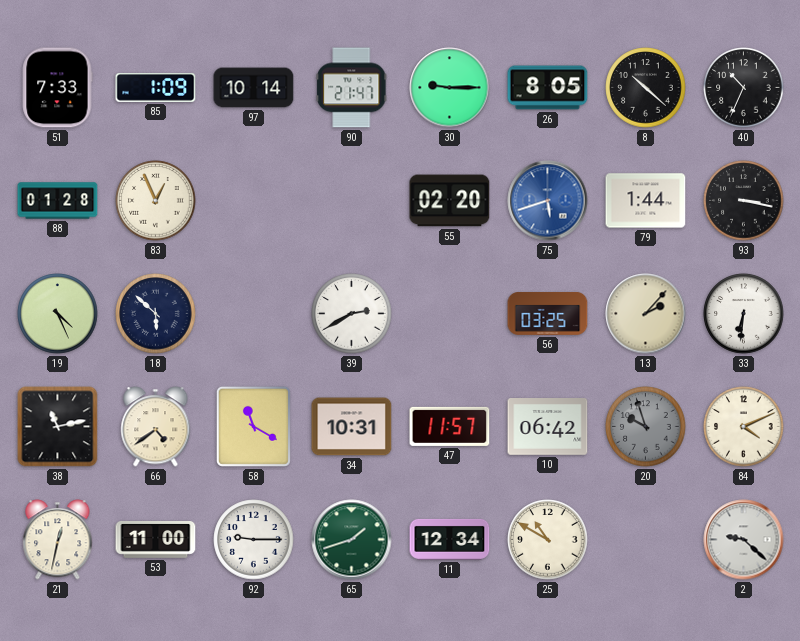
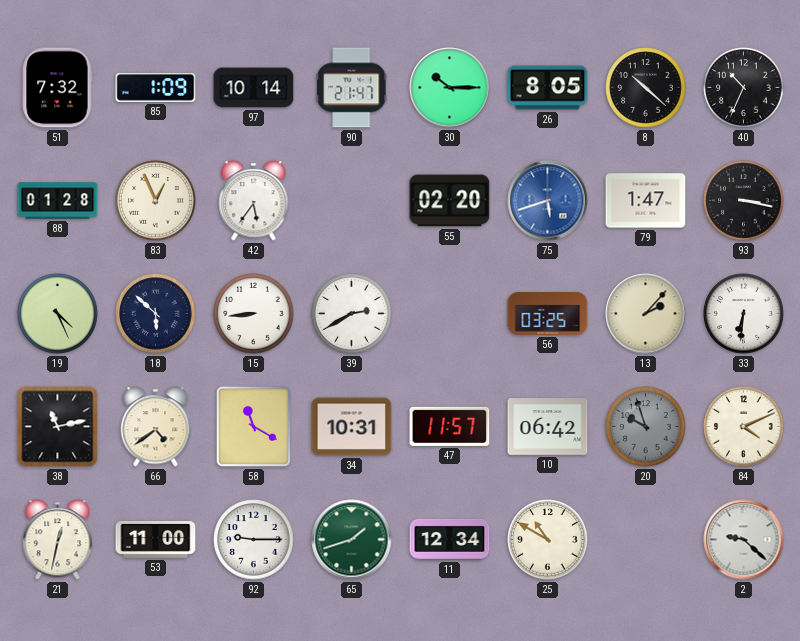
51: 7:33 -> 7:32 (57, 88)
30: 9:15 -> 10:15 (450, 88)
42: none -> 5:36 (254, 201)
79: 1:44 -> 1:47 (646, 201)
15: none -> 8:44 (254, 314)
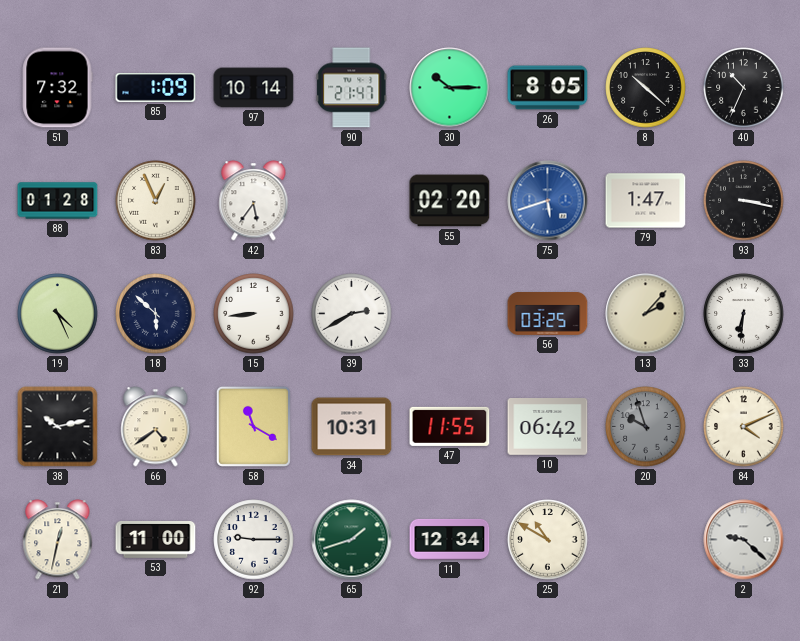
38: 11:13 -> 10:13 (58, 427)
47: 11:57 -> 11:55 (450, 426)
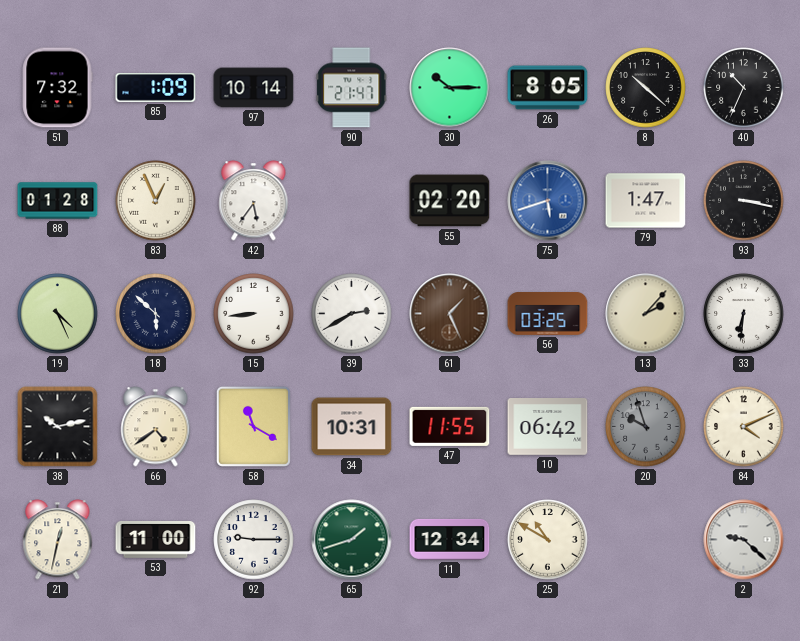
61: none -> 1:26 (450, 314)
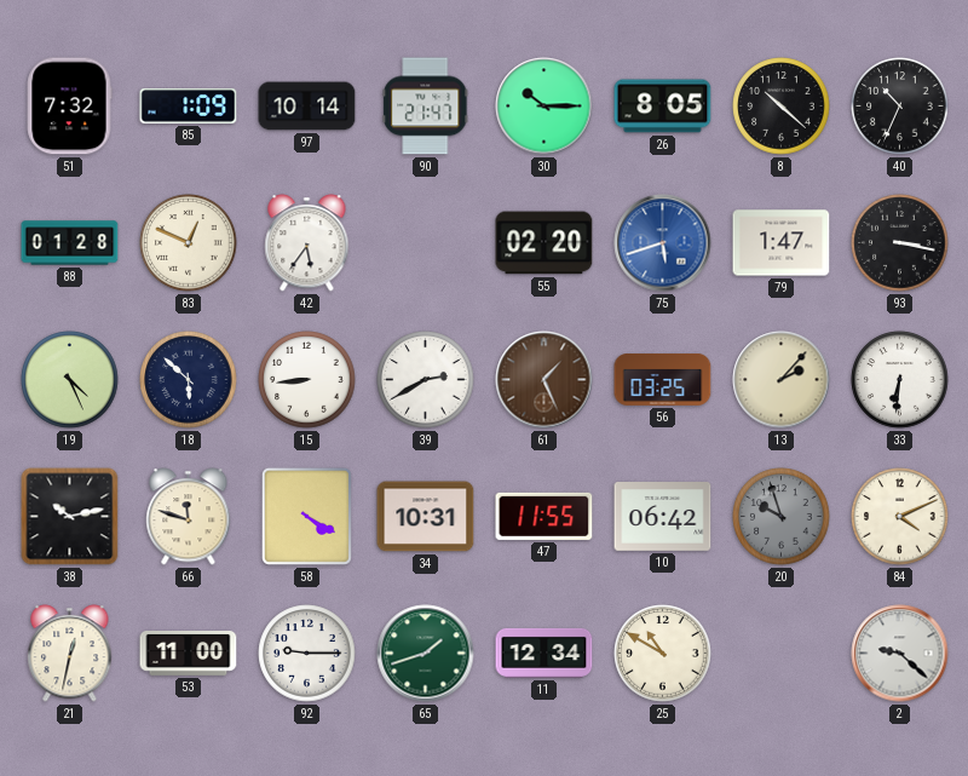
83: 12:56 -> 12:49 (189, 243)
66: 4:39 -> 11:48 (189, 517)
58: 11:20 -> 4:20 (306, 516)
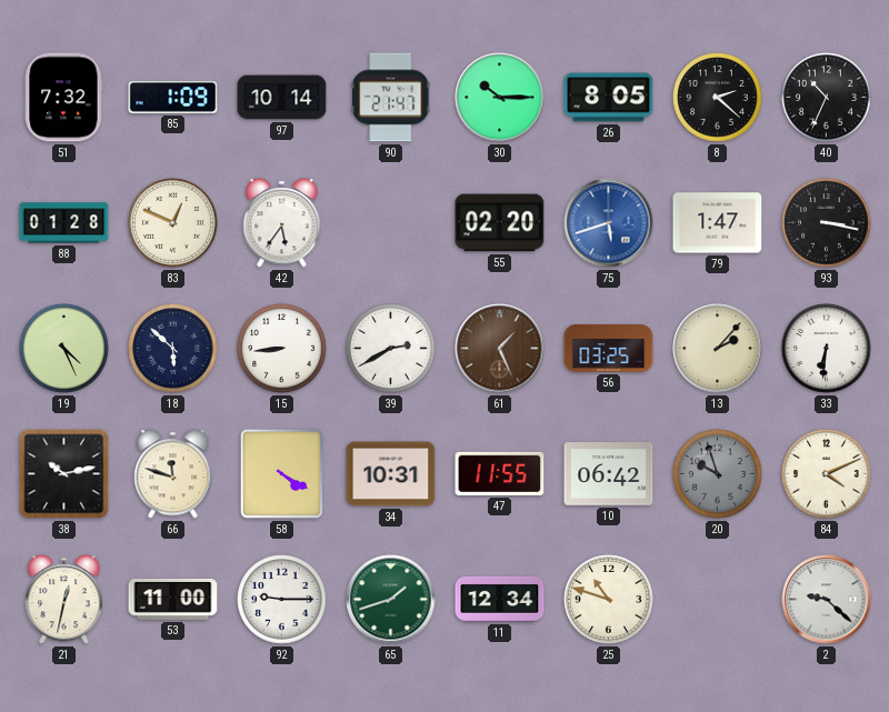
8: 10:22 -> 2:22 (718, 98)
25: 10:50 -> 10:48 (609, 600)
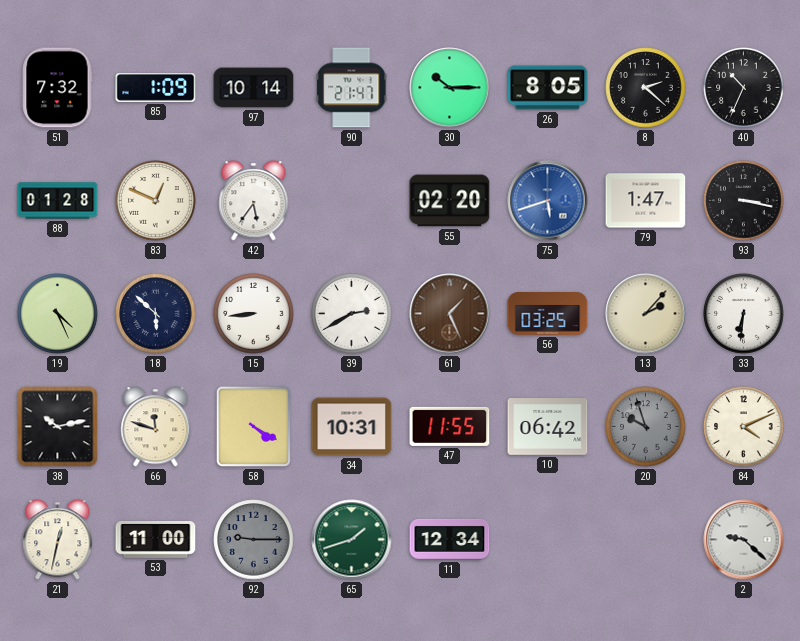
92 dial: white -> grey (254, 540)
25: 10:48 -> none (609, 600)
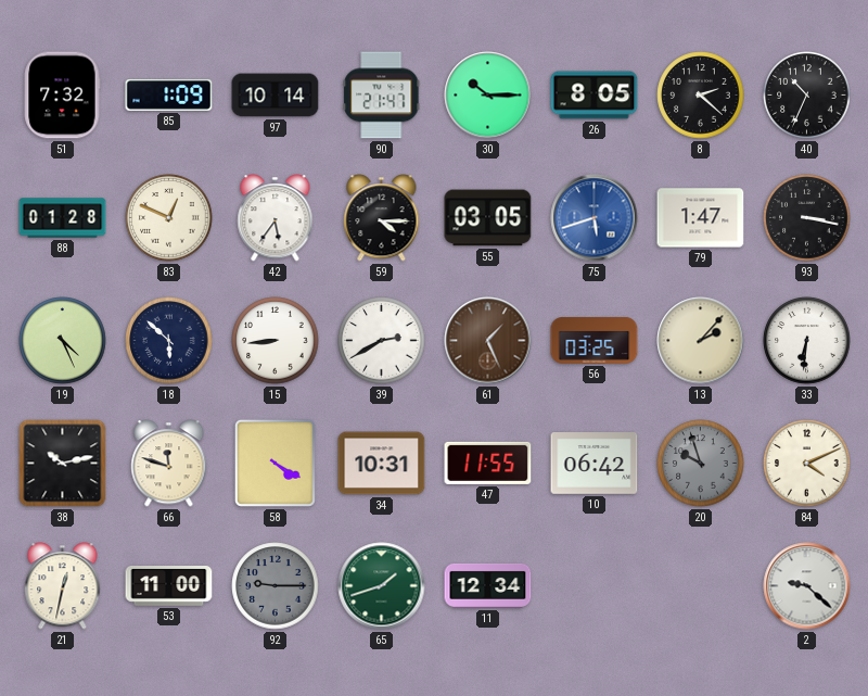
59: none -> 4:15 (382, 218)
55: 02:20 -> 03:05 (488, 218)
